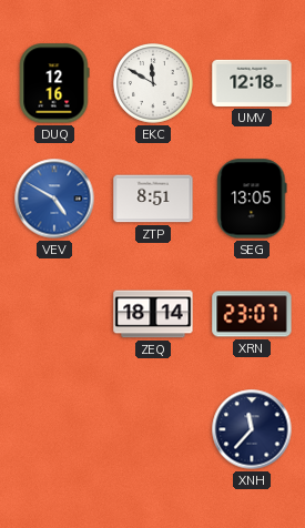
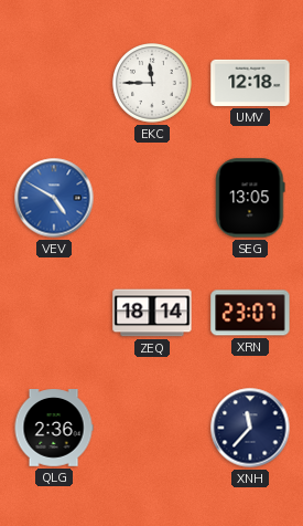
DUQ: 12:16 -> none (54, 83)
EKC: 11:50 -> 11:45 (153, 84)
ZTP: 8:51 -> none (153, 199)
QLG: none -> 2:36 (54, 428)
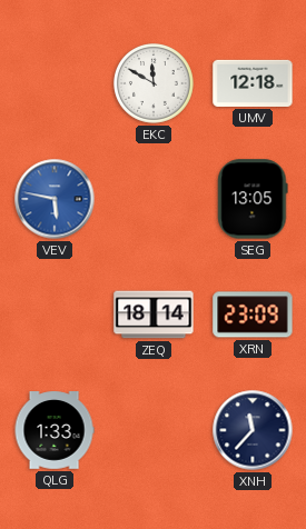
EKC: 11:45 -> 11:50 (155, 84)
VEV: 4:50 -> 5:47 (55, 199)
XRN: 23:07 -> 23:09 (253, 315)
QLG: 2:36 -> 1:33 (55, 430)
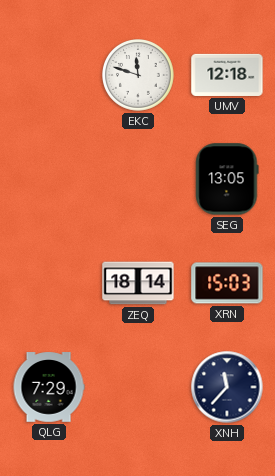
EKC: 11:50 -> 11:48 (139, 76)
VEV: 5:47 -> none (55, 199)
XRN: 23:09 -> 15:03 (227, 283)
QLG: 1:33 -> 7:29 (49, 387)
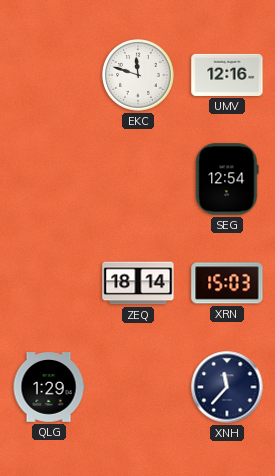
UMV: 12:18 -> 12:16 (227, 75)
SEG: 13:05 -> 12:54 (227, 179)
QLG: 7:29 -> 1:29 (49, 387)
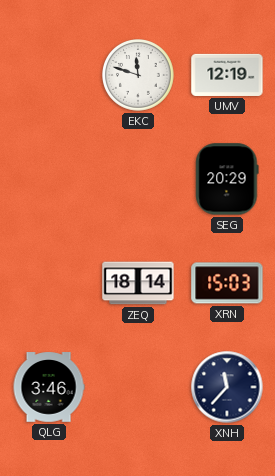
UMV: 12:16 -> 12:19 (227, 75)
SEG: 12:54 -> 20:29 (227, 179)
QLG: 1:29 -> 3:46 (49, 387)
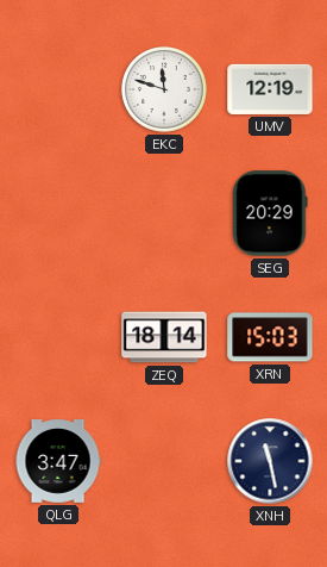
QLG: 3:46 -> 3:47 (58, 461)
XNH: 11:37 -> 11:28 (270, 461)
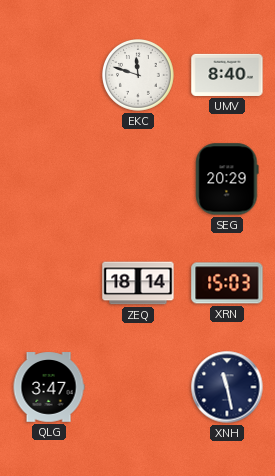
UMV: 12:19 -> 8:40 (227, 75)
